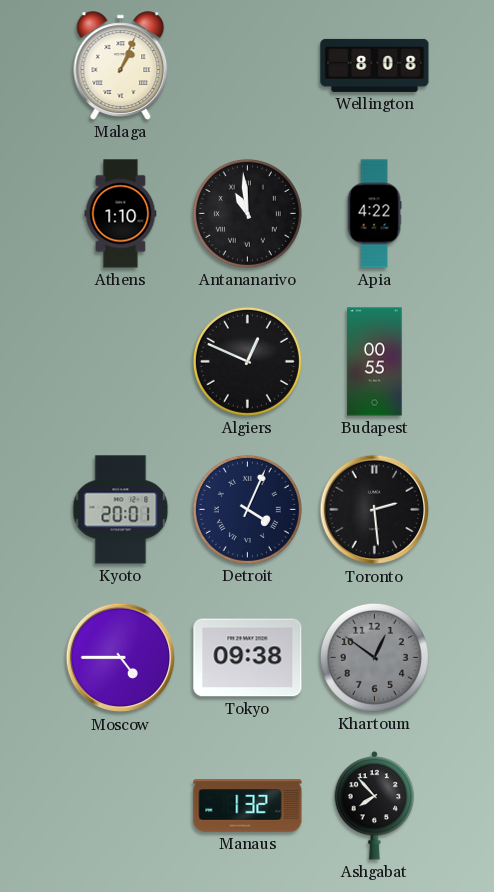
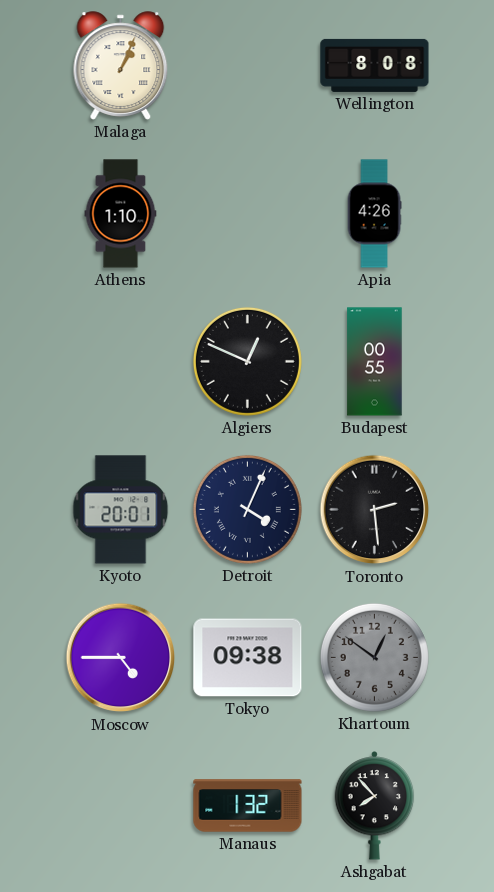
Antananarivo: 10:59 -> none (247, 213)
Apia: 4:22 -> 4:26 (374, 214)
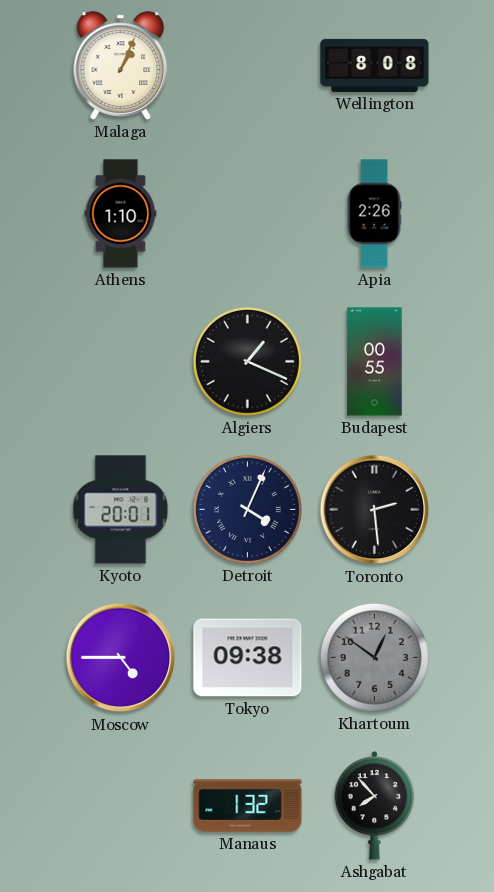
Apia: 4:26 -> 2:26 (374, 214)
Algiers: 12:49 -> 1:19 (247, 361)
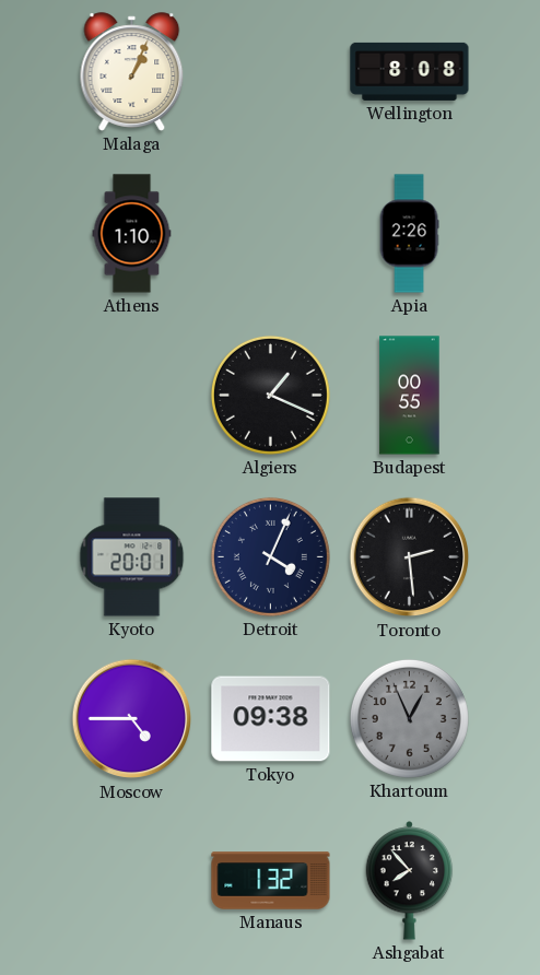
Khartoum: 12:51 -> 12:56 (409, 718)
